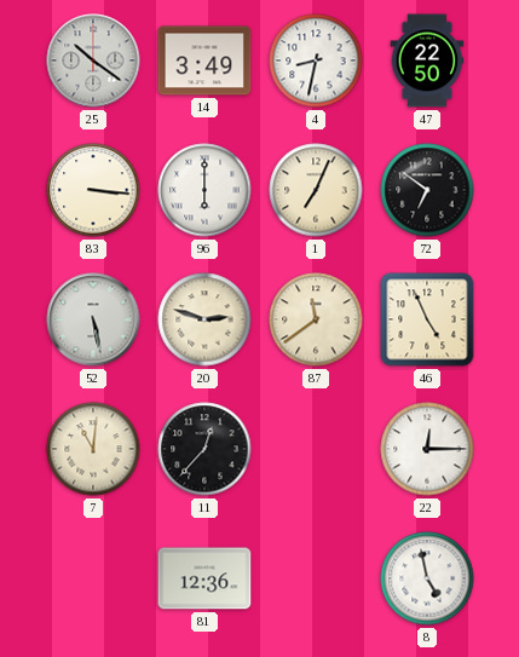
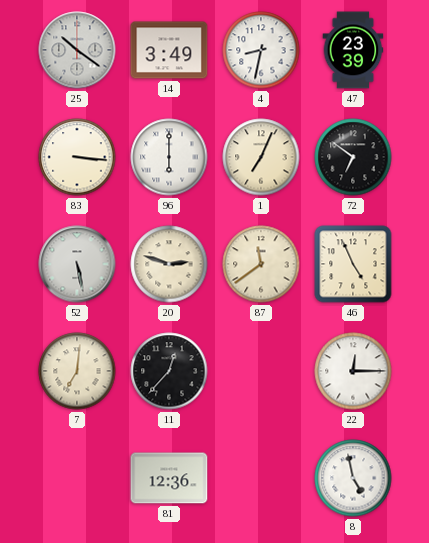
47: 22:50 -> 23:39 (353, 50)
7: 11:01 -> 7:01 (77, 371)
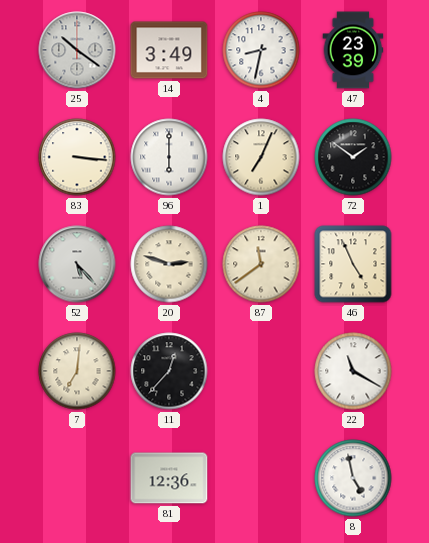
72: 6:51 -> 1:51 (353, 157)
52: 5:28 -> 5:23 (77, 264)
22: 12:15 -> 11:20 (353, 371)
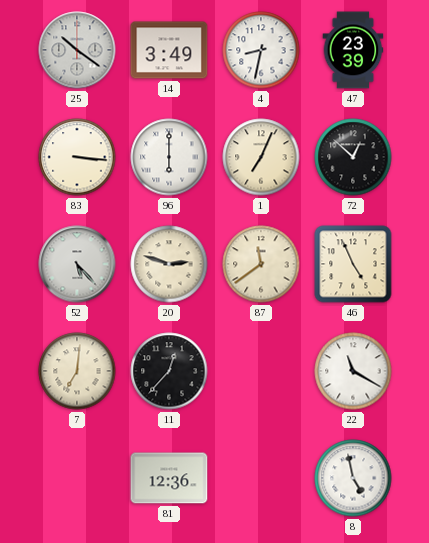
72: 1:51 -> 12:52 (353, 157)
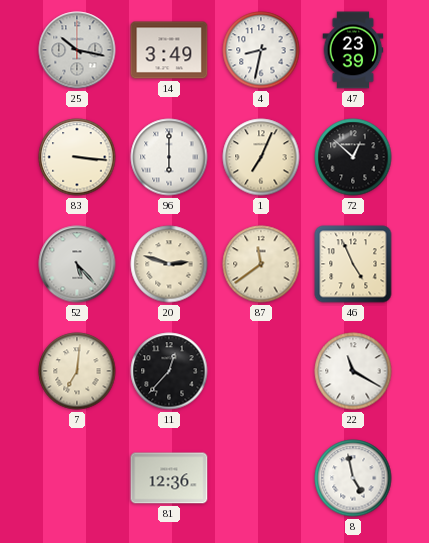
25: 10:21 -> 10:17 (77, 50)
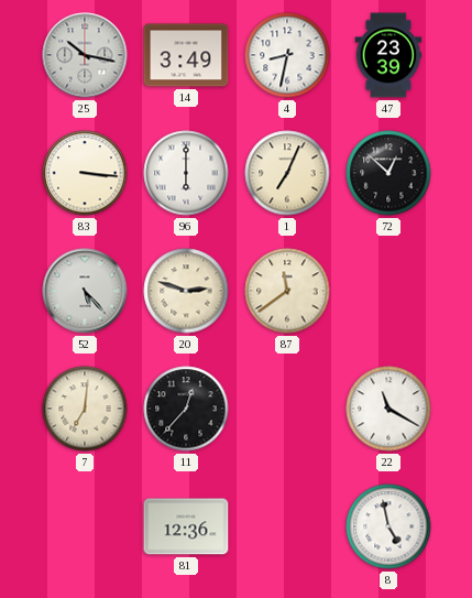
46: 4:56 -> none (353, 264)
